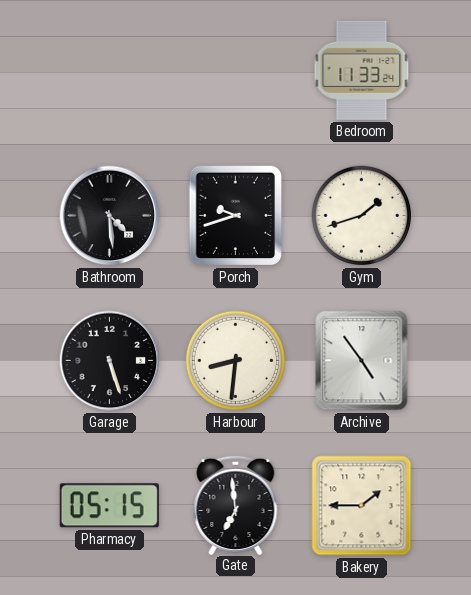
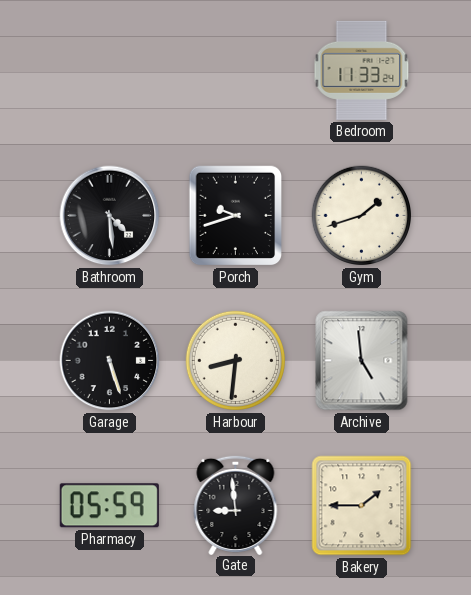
Archive: 4:54 -> 4:59 (362, 361)
Pharmacy: 05:15 -> 05:59 (109, 506)
Gate: 6:59 -> 8:59 (236, 504)
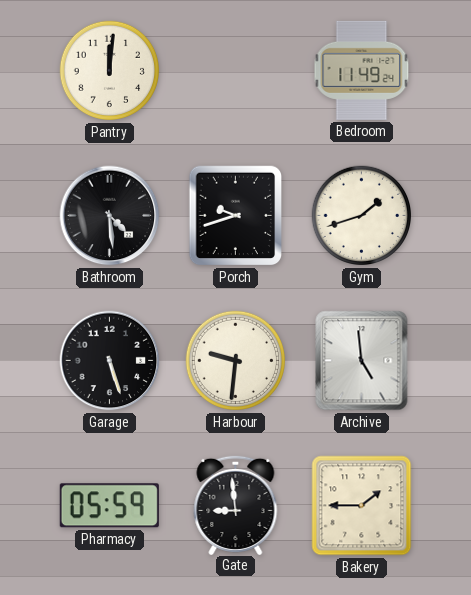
Pantry: none -> 12:01 (110, 71)
Bedroom: 11:33 -> 11:49 (362, 70)
Harbour: 8:31 -> 9:31 (236, 361)
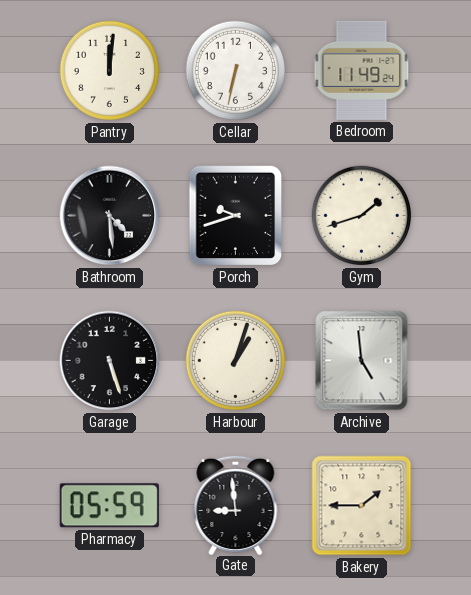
Cellar: none -> 6:32 (236, 71)
Harbour: 9:31 -> 1:03 (236, 361)
